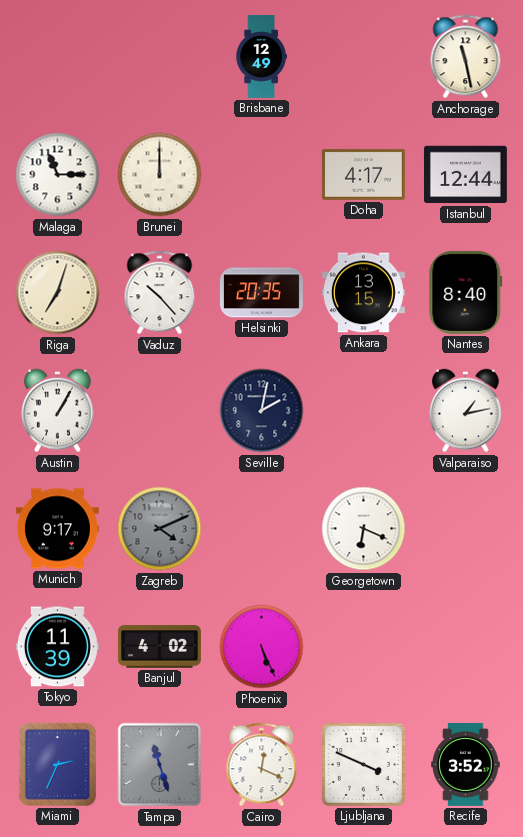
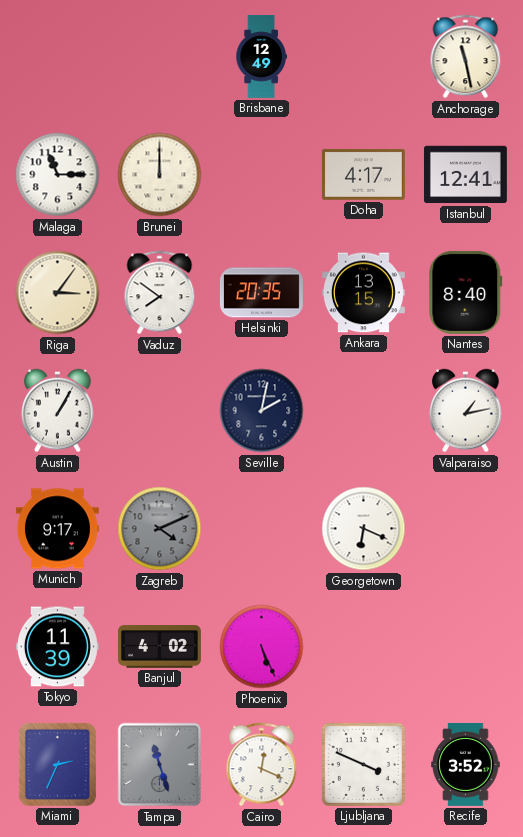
Istanbul: 12:44 -> 12:41 (465, 175)
Riga: 7:03 -> 3:06 (58, 293)
Vaduz: 10:23 -> 7:51 (160, 293)
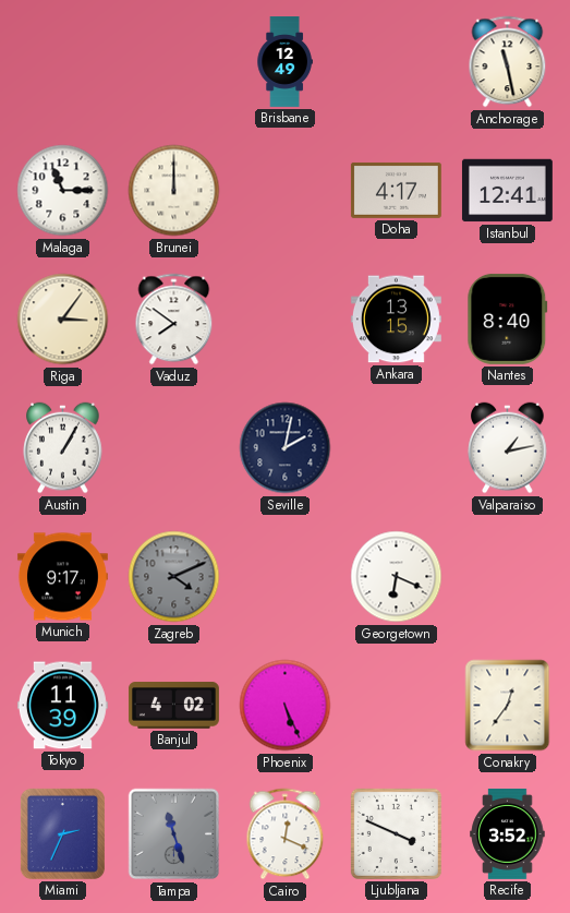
Helsinki: 20:35 -> none (261, 293)
Conakry: none -> 12:36 (508, 706)
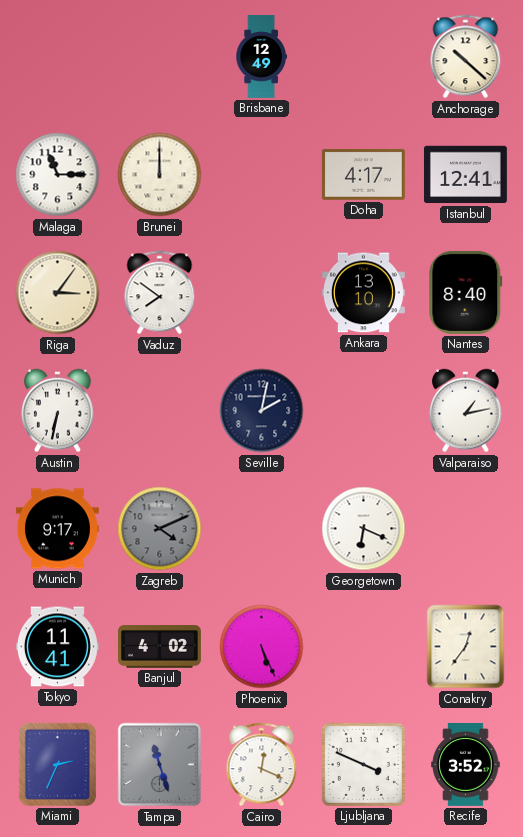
Anchorage: 11:28 -> 10:22 (466, 57)
Ankara: 13:15 -> 13:10 (363, 293)
Austin: 1:05 -> 6:32 (58, 411)
Tokyo: 11:39 -> 11:41 (57, 647)
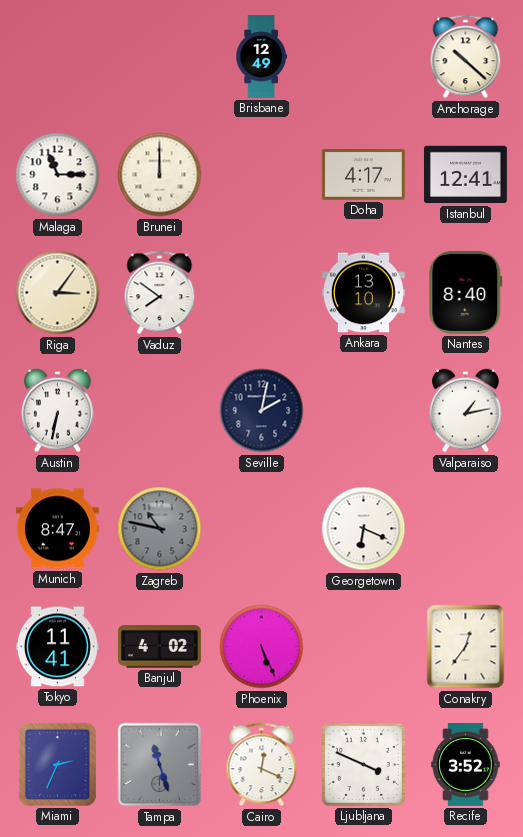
Munich: 9:17 -> 8:47 (57, 529)
Zagreb: 4:11 -> 10:47 (160, 529)
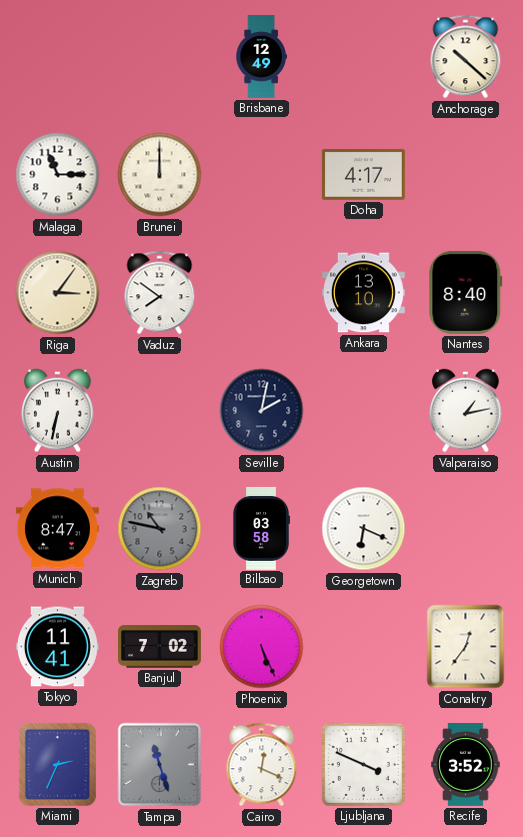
Istanbul: 12:41 -> none (465, 175)
Bilbao: none -> 03:58 (261, 528)
Banjul: 4:02 -> 7:02 (159, 647)
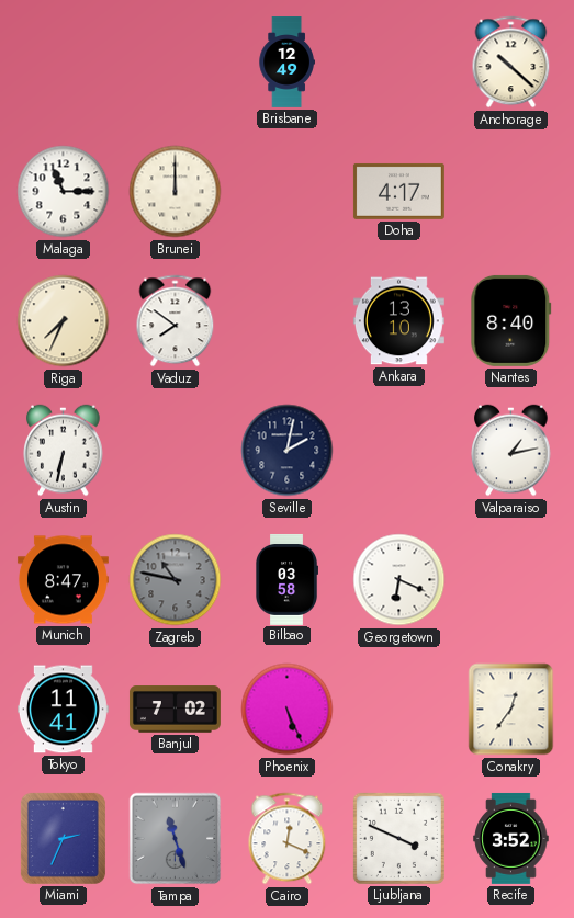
Riga: 3:06 -> 7:34 (64, 321)
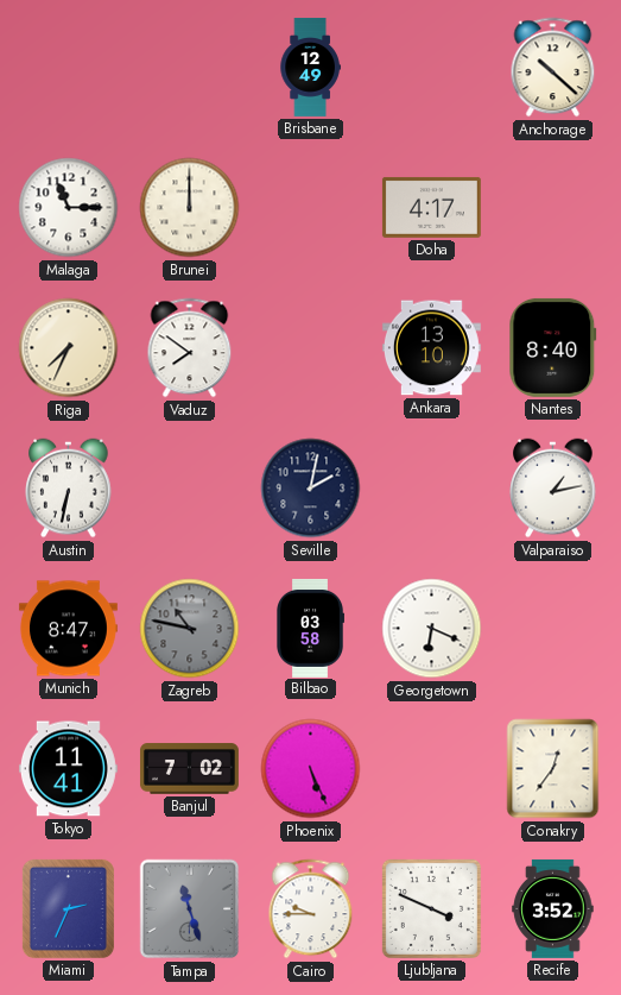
Cairo: 12:19 -> 9:45 (311, 909)
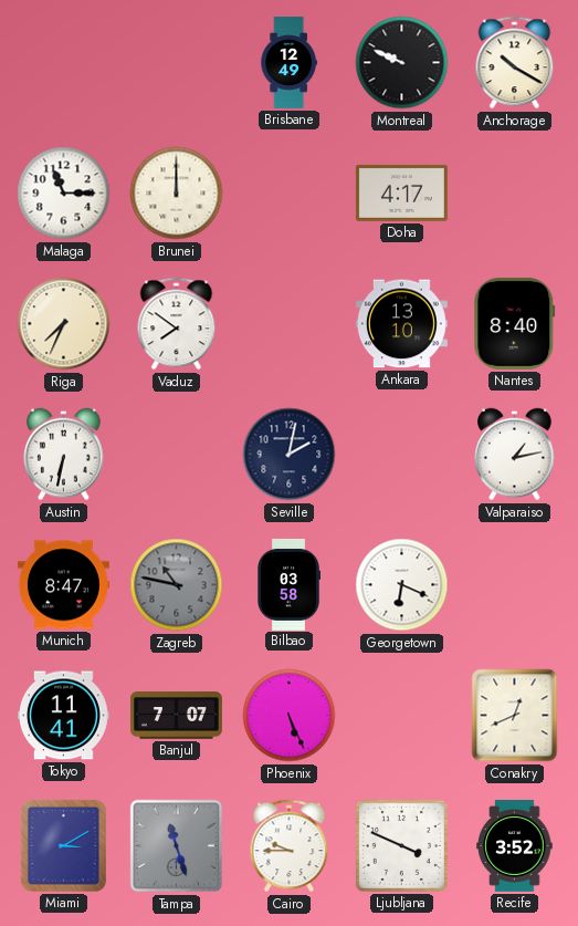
Montreal: none -> 9:49 (402, 63)
Anchorage: 10:22 -> 10:20 (515, 63)
Banjul: 7:02 -> 7:07 (176, 716)
Conakry: 12:36 -> 12:41 (515, 716)
Miami: 2:34 -> 3:10 (63, 845)
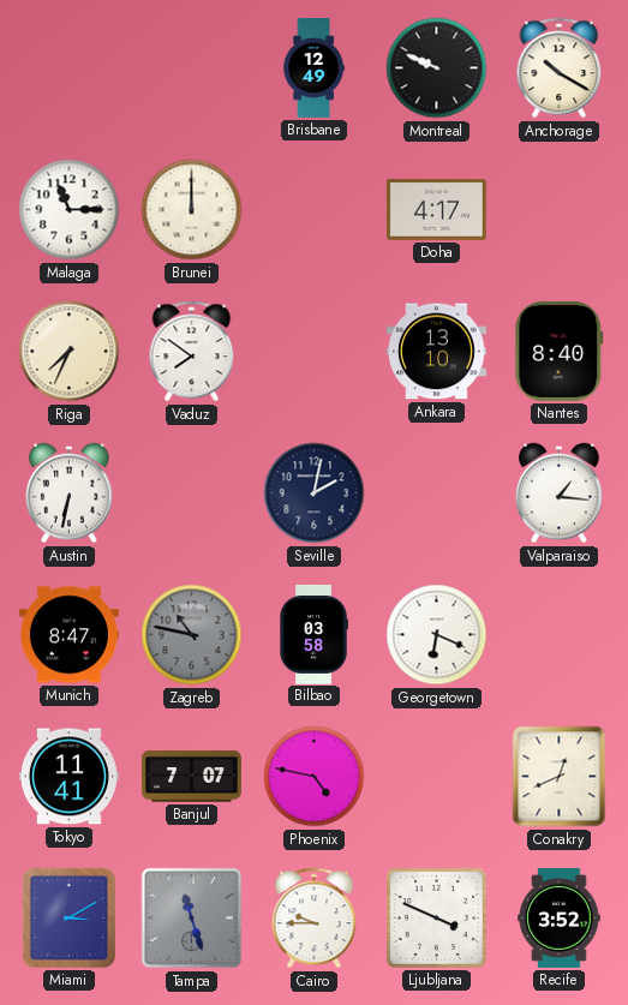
Valparaiso: 1:13 -> 1:16 (560, 493)
Phoenix: 5:26 -> 4:47 (315, 777)
